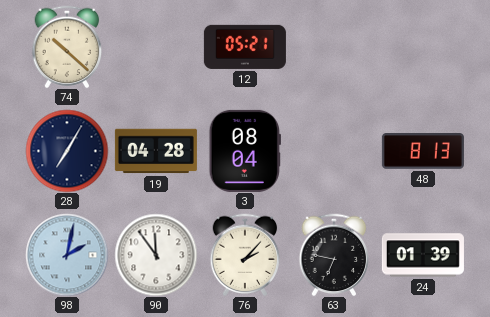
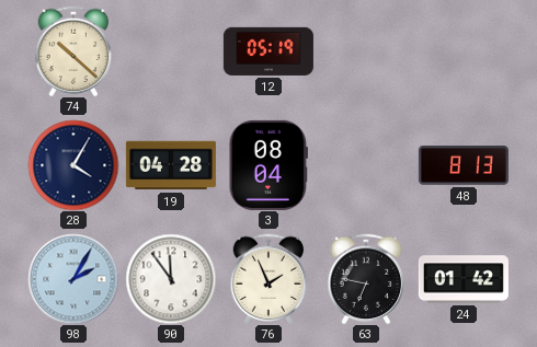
12: 05:21 -> 05:19 (268, 51)
28: 7:05 -> 4:05 (73, 165)
98: 2:02 -> 2:05 (73, 279)
76: 2:07 -> 1:56 (268, 279)
24: 01:39 -> 01:42 (464, 279)
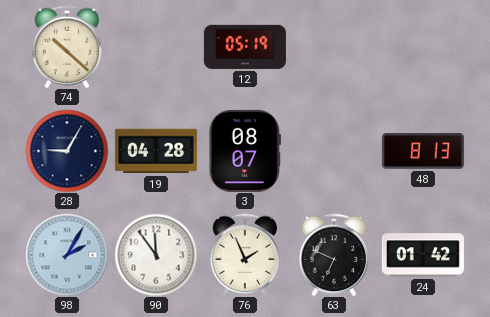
28: 4:05 -> 9:05 (67, 151)
3: 08:04 -> 08:07 (245, 151)
63: 6:47 -> 6:49 (334, 255)
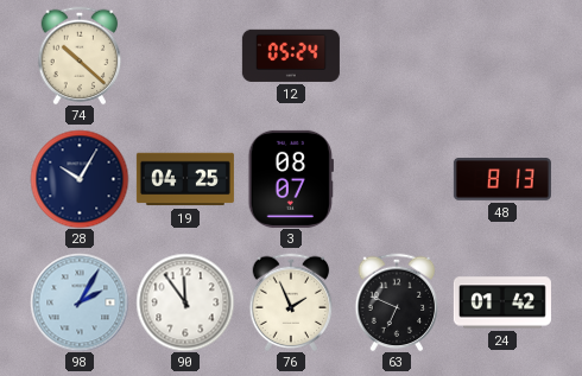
12: 05:19 -> 05:24 (291, 56)
28: 9:05 -> 10:05 (80, 179)
19: 04:28 -> 04:25 (185, 179)
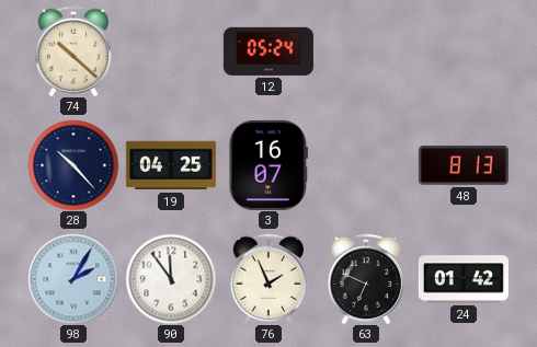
28: 10:05 -> 10:23 (73, 165)
3: 08:07 -> 16:07 (268, 165)
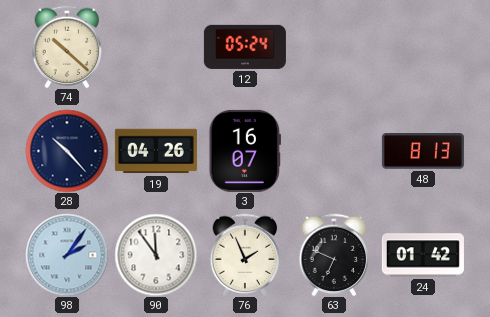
19: 04:25 -> 04:26 (156, 151)
98: 2:05 -> 2:06 (67, 255)
